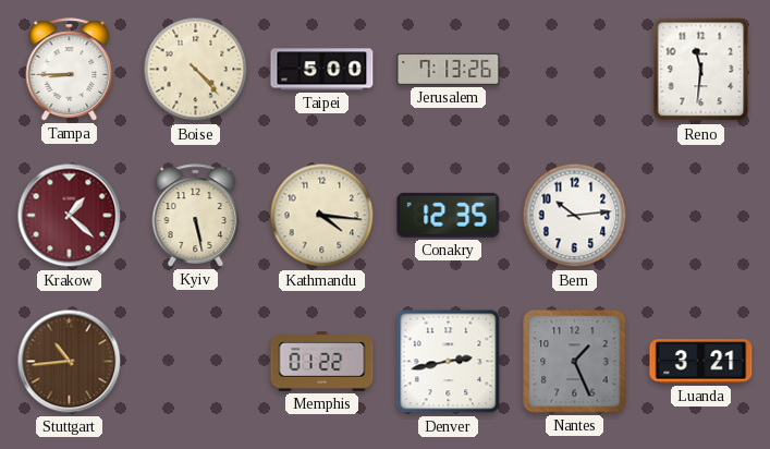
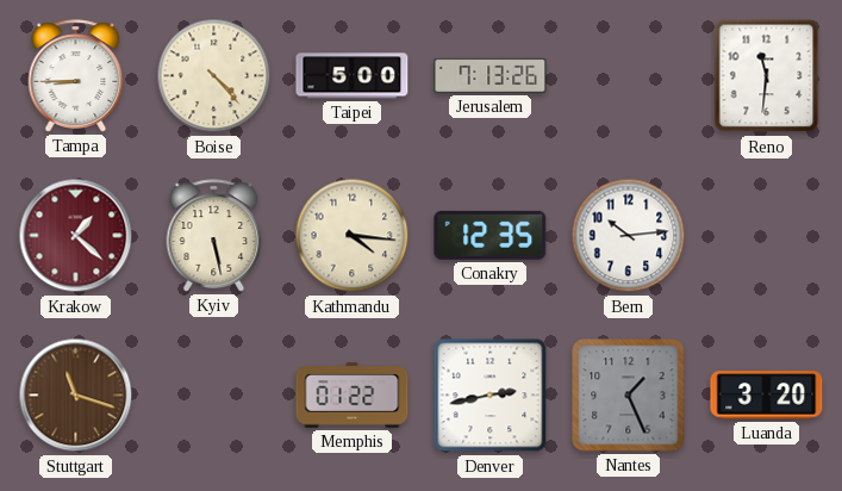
Stuttgart: 10:44 -> 11:18 (76, 396)
Luanda: 3:21 -> 3:20 (767, 396)
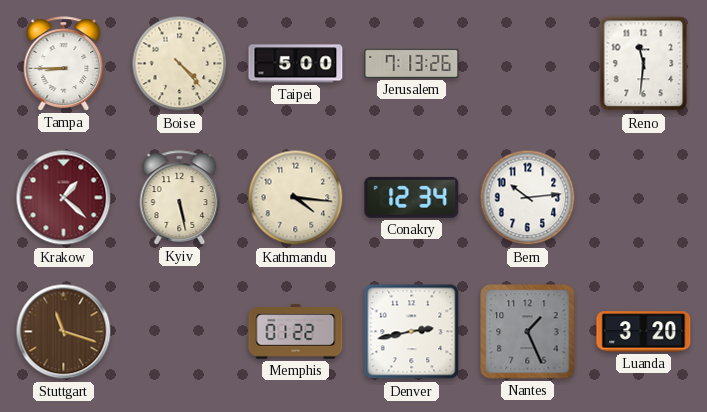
Conakry: 12:35 -> 12:34 (412, 197)
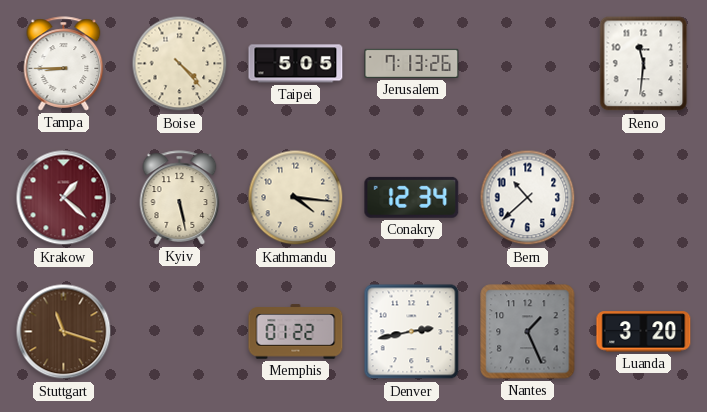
Taipei: 5:00 -> 5:05 (296, 64)
Bern: 10:14 -> 10:38 (528, 198)
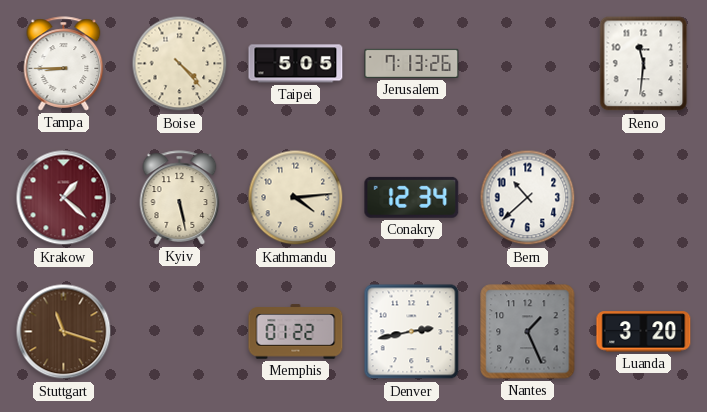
Kathmandu: 4:16 -> 4:14 (296, 198)
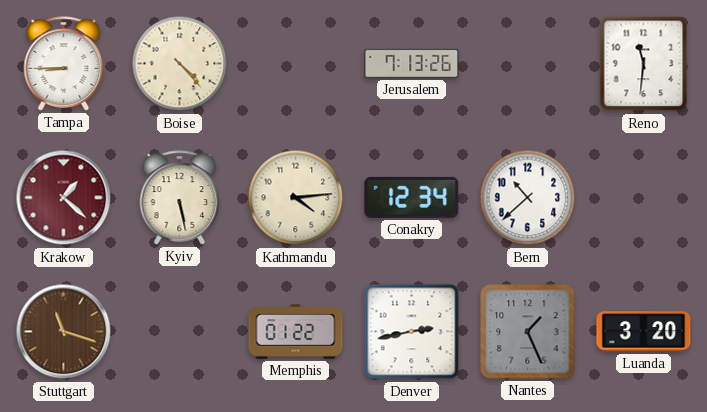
Taipei: 5:05 -> none (296, 64)
